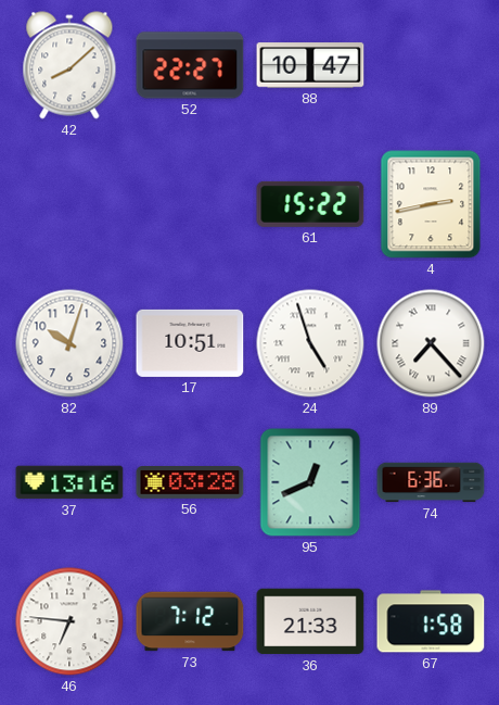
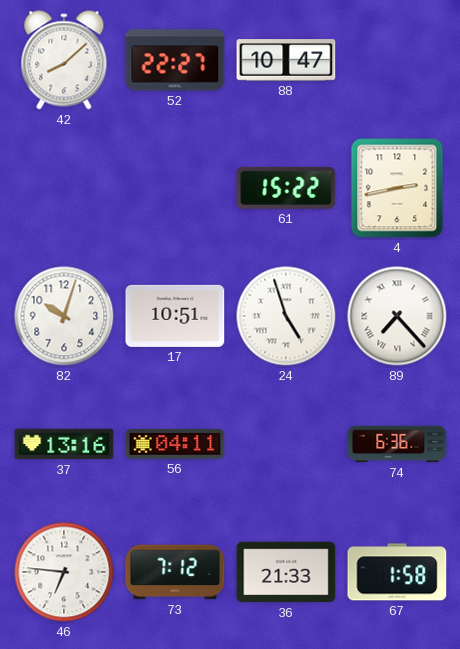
56: 03:28 -> 04:11 (175, 444)
95: 12:41 -> none (310, 482)
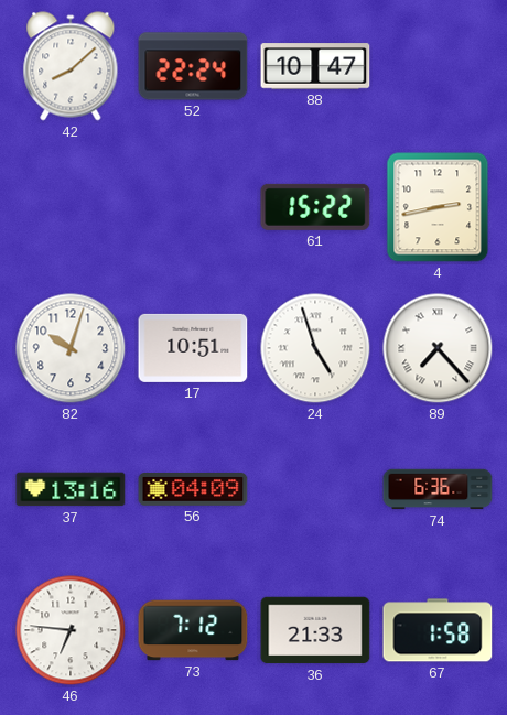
52: 22:27 -> 22:24 (193, 66)
56: 04:11 -> 04:09 (193, 489)
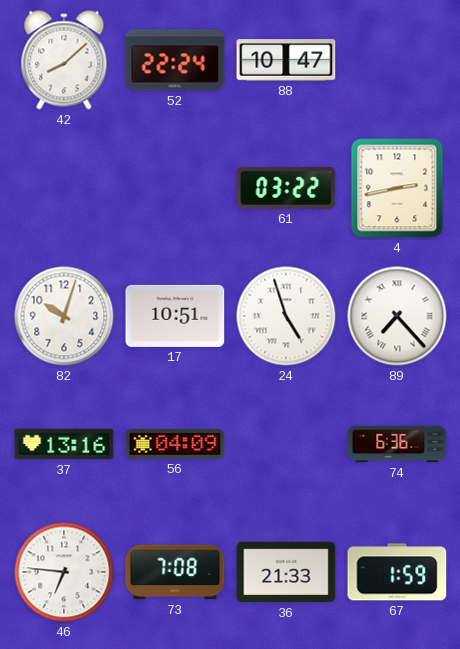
61: 15:22 -> 03:22 (286, 188)
73: 7:12 -> 7:08 (175, 572)
67: 1:58 -> 1:59 (397, 572)
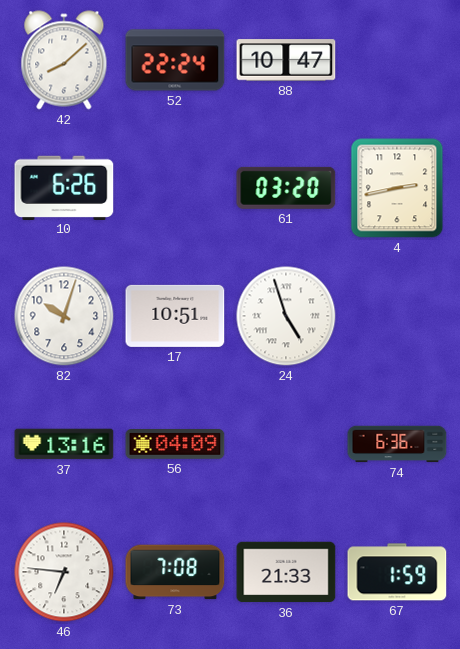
10: none -> 6:26 (64, 187)
61: 03:22 -> 03:20 (286, 188)
89: 7:23 -> none (397, 316)
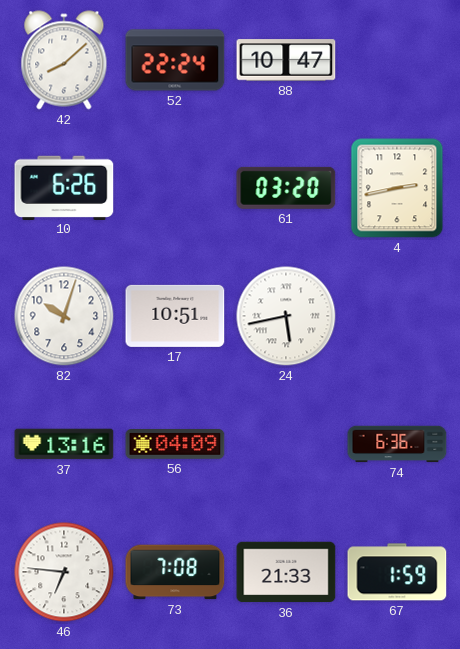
24: 4:57 -> 5:43 (286, 316)
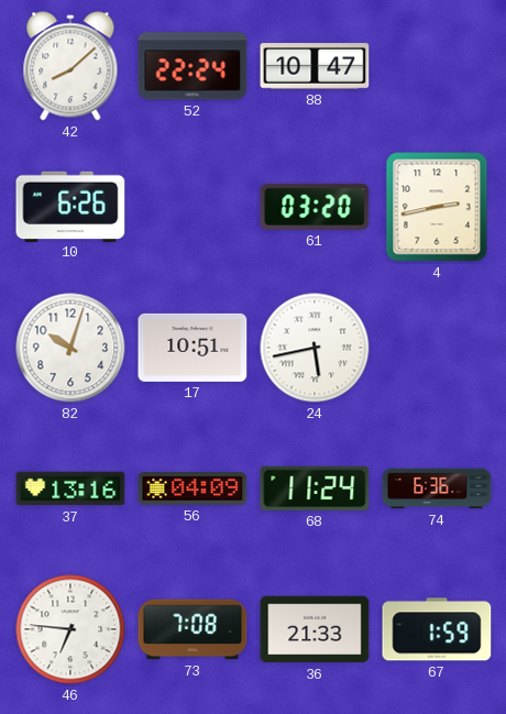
68: none -> 11:24 (315, 488)
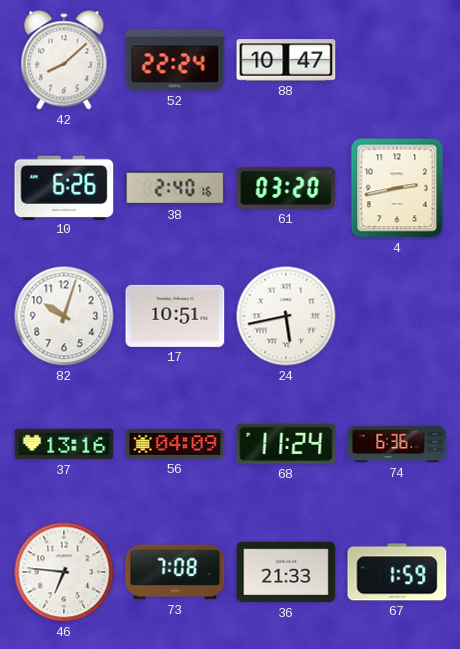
38: none -> 2:40 (175, 188)
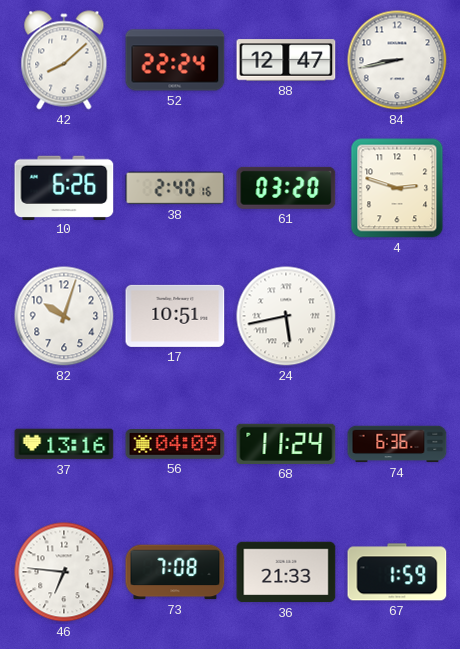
88: 10:47 -> 12:47 (286, 60)
84: none -> 8:43 (397, 60)
4: 2:43 -> 2:48 (397, 188)
